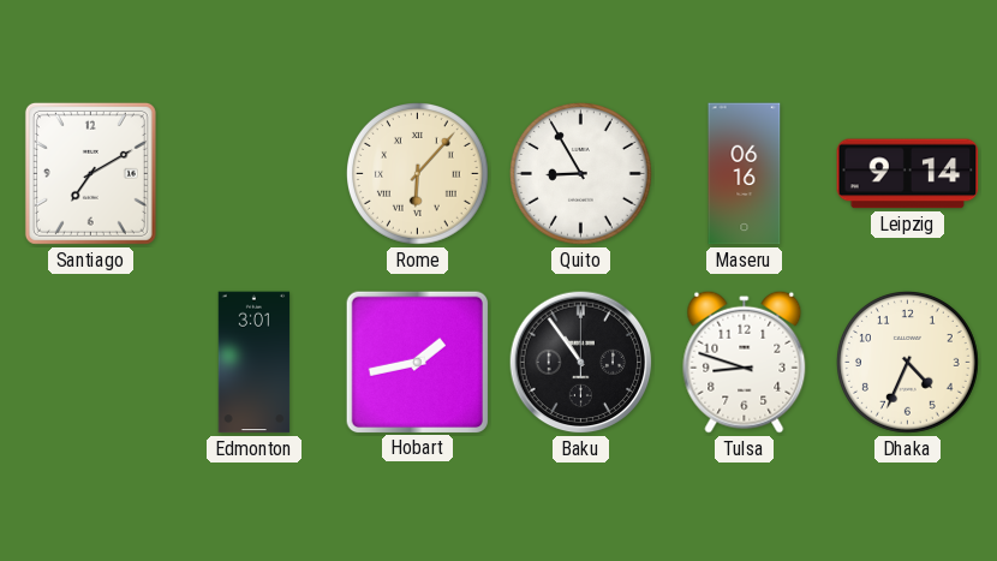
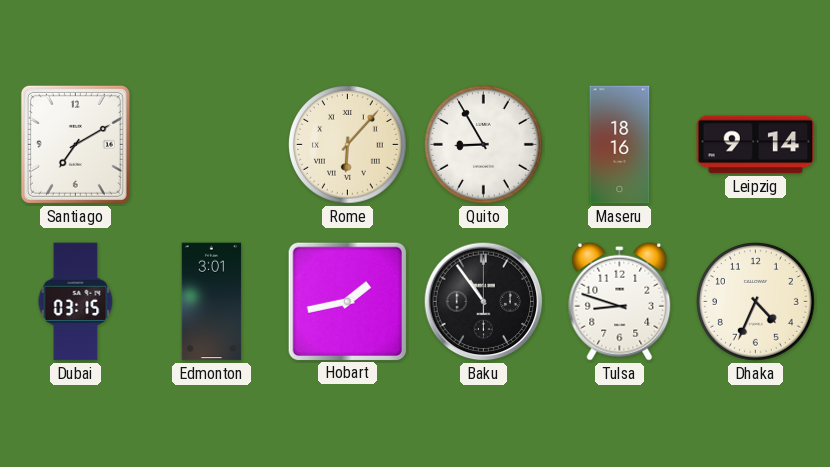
Maseru: 06:16 -> 18:16 (620, 145)
Dubai: none -> 03:15 (76, 302)
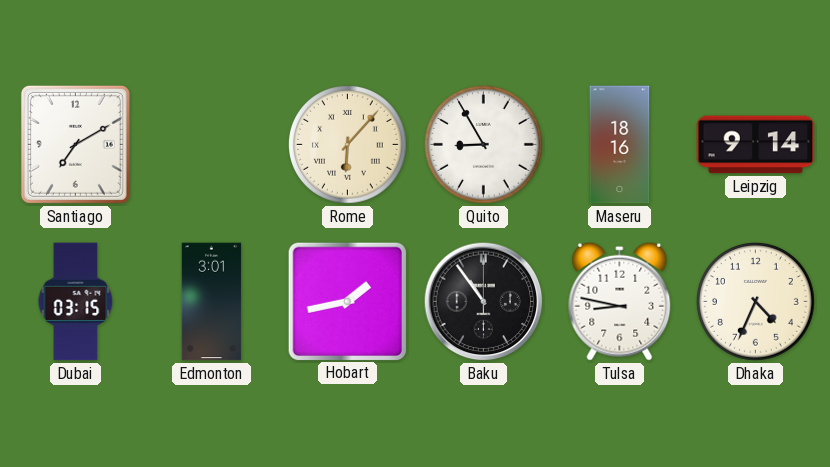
Tulsa: 8:48 -> 8:47 (620, 301)
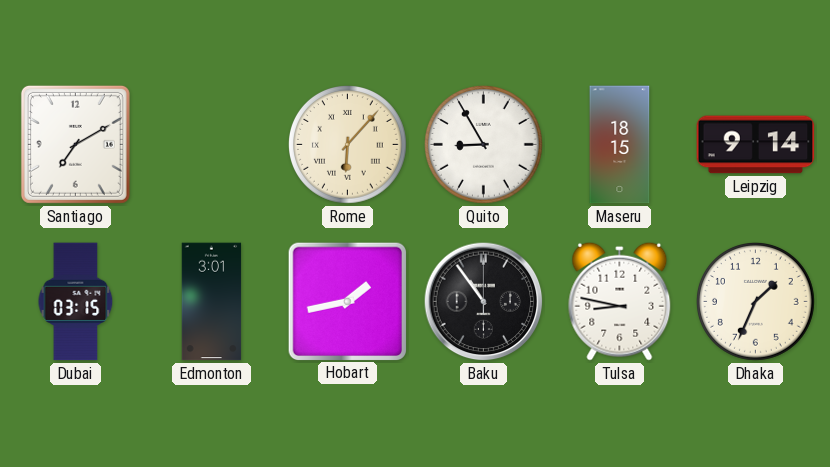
Maseru: 18:16 -> 18:15 (620, 145)
Dhaka: 4:34 -> 1:34 (756, 302)
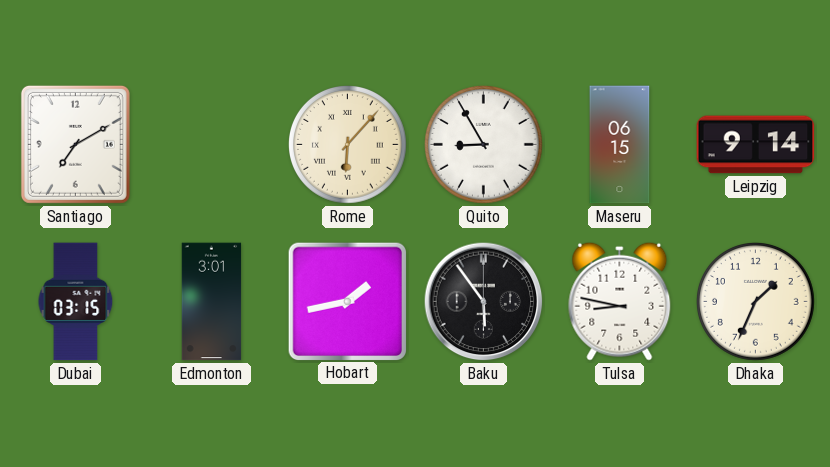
Maseru: 18:15 -> 06:15 (620, 145)
Baku: 10:54 -> 5:54 (484, 302)
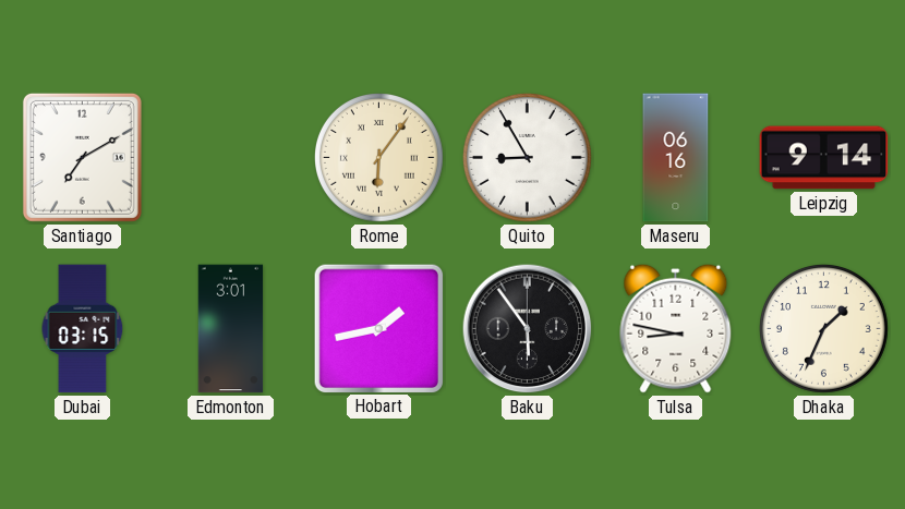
Rome: 6:07 -> 6:06 (379, 158)
Maseru: 06:15 -> 06:16 (676, 158)
